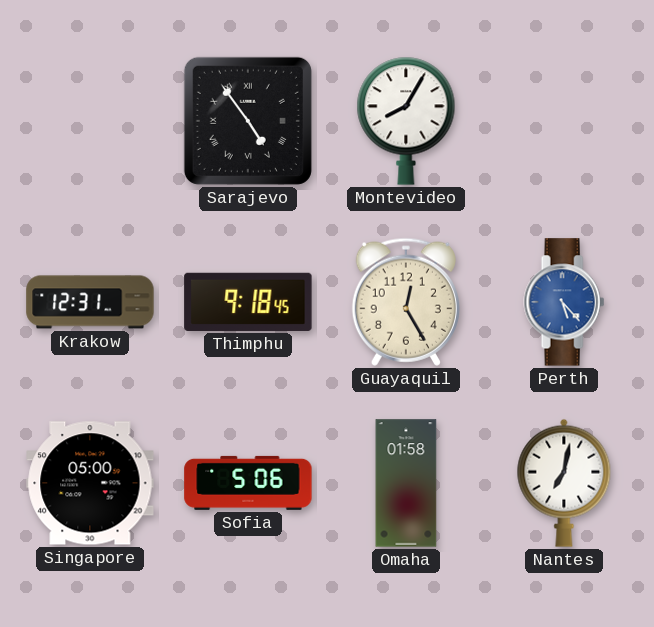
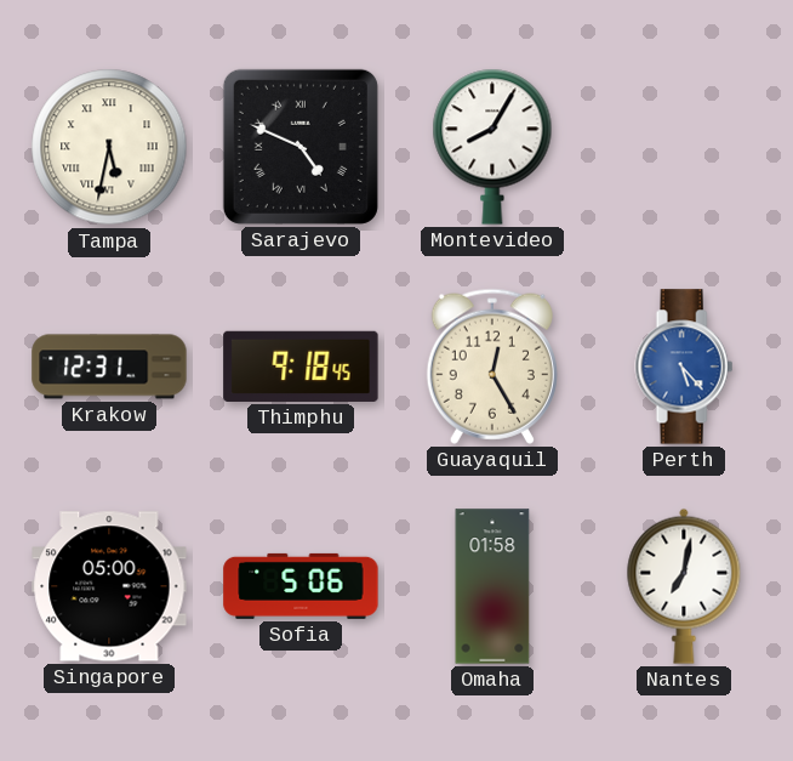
Tampa: none -> 5:32 (109, 147)
Sarajevo: 4:54 -> 4:49 (301, 147)
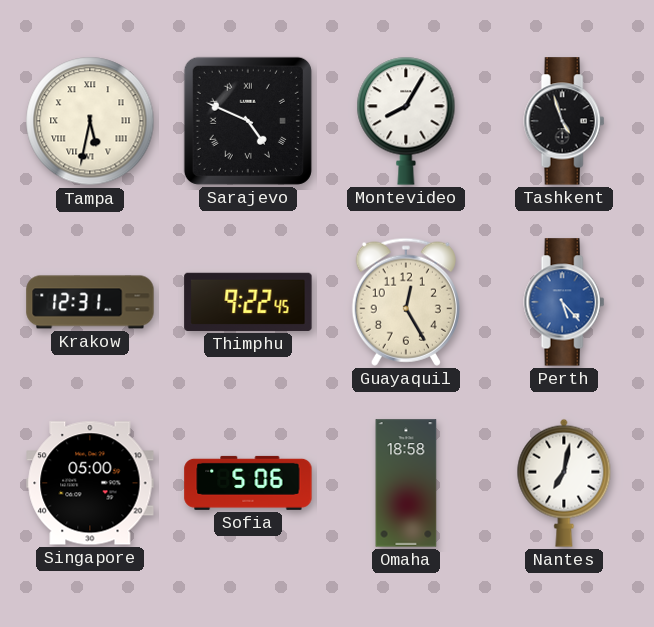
Tashkent: none -> 4:57 (564, 121)
Thimphu: 9:18 -> 9:22 (248, 302)
Omaha: 01:58 -> 18:58 (406, 483)
